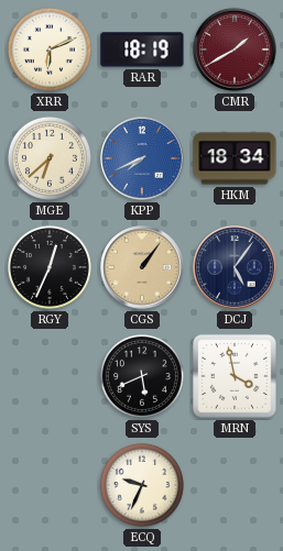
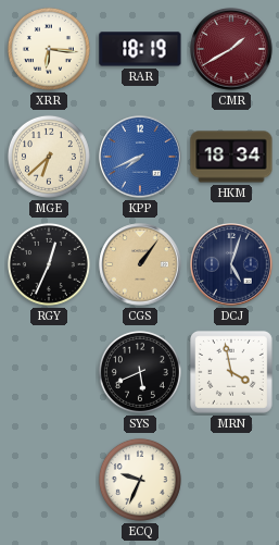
XRR: 6:11 -> 6:16 (49, 49)
DCJ: 5:06 -> 5:03 (231, 264)
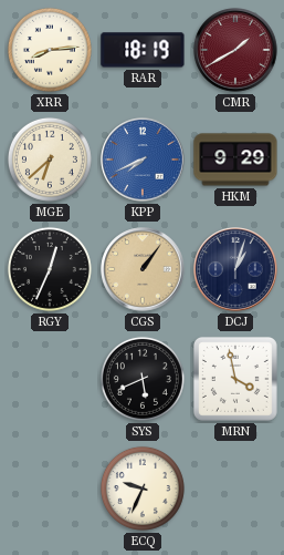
XRR: 6:16 -> 8:14 (50, 50)
HKM: 18:34 -> 9:29 (235, 160)
DCJ: 5:03 -> 1:03 (235, 269)
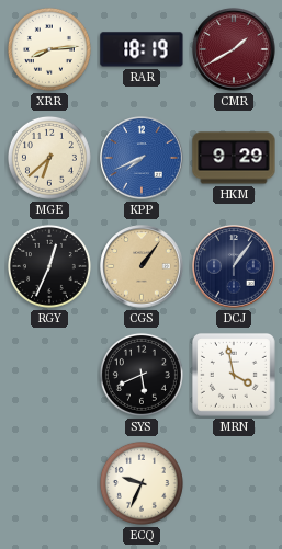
DCJ: 1:03 -> 1:06 (234, 266)
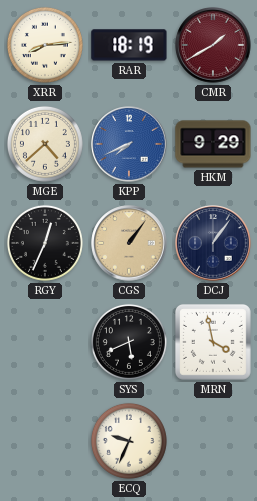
MGE: 6:38 -> 4:38 (45, 144)
